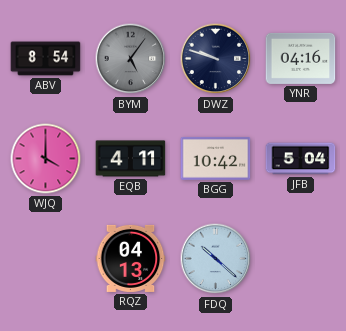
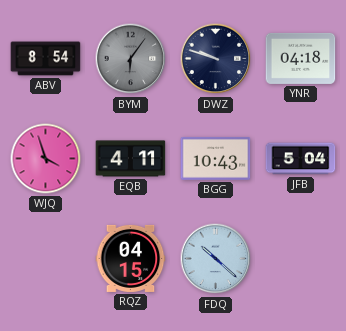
BYM: 5:06 -> 6:06 (131, 59)
YNR: 04:16 -> 04:18 (301, 58)
WJQ: 4:00 -> 3:57 (46, 159)
BGG: 10:42 -> 10:43 (216, 158)
RQZ: 04:13 -> 04:15 (131, 258)
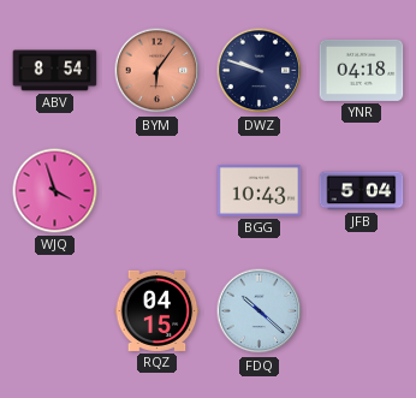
BYM dial: grey -> salmon (158, 71)
EQB: 4:11 -> none (131, 159)
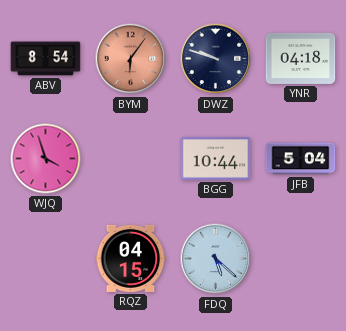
BGG: 10:43 -> 10:44 (216, 158)
FDQ: 10:22 -> 5:22 (216, 259)
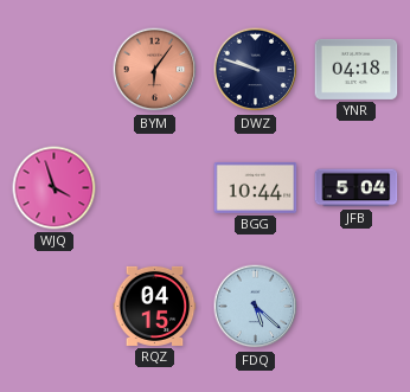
ABV: 8:54 -> none (46, 59)
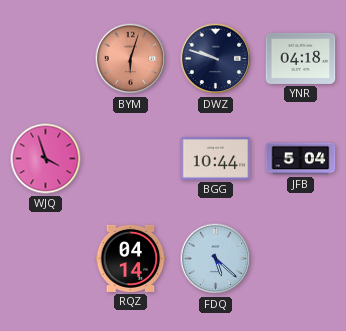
BYM: 6:06 -> 6:03 (131, 59)
RQZ: 04:15 -> 04:14 (131, 258)
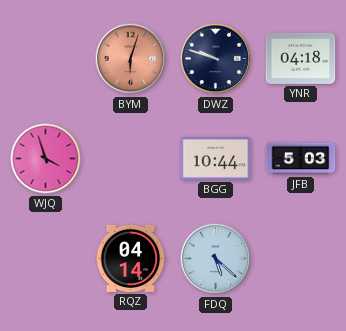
JFB: 5:04 -> 5:03 (301, 159)
